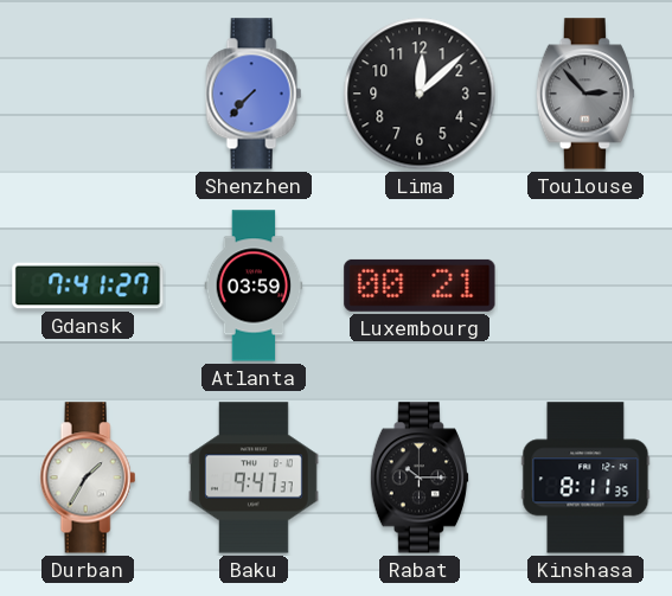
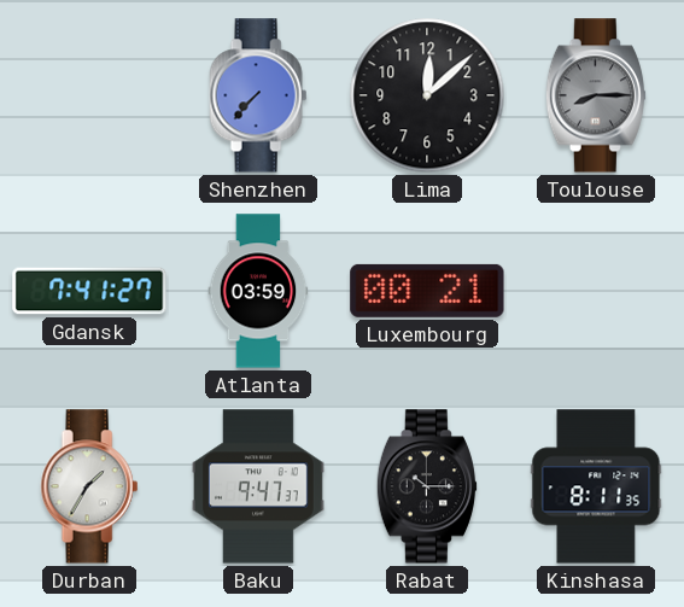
Toulouse: 2:53 -> 8:15 (595, 95)
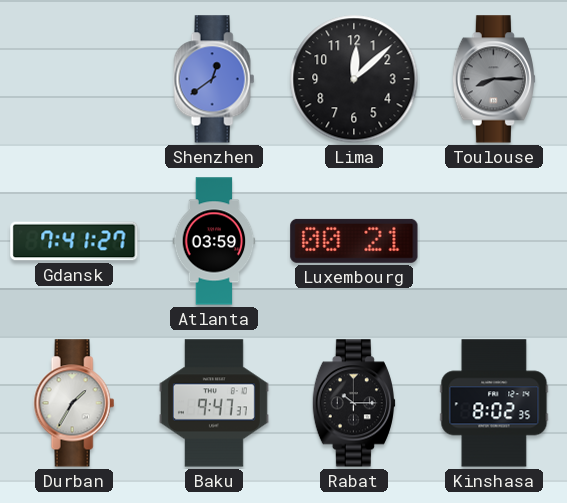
Shenzhen: 7:37 -> 12:39 (214, 79)
Kinshasa: 8:11 -> 8:02 (494, 403)
